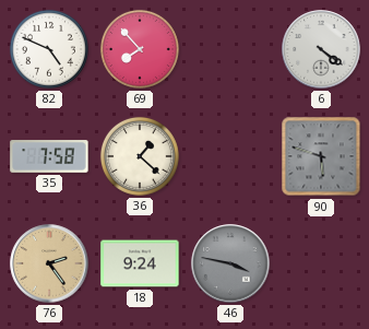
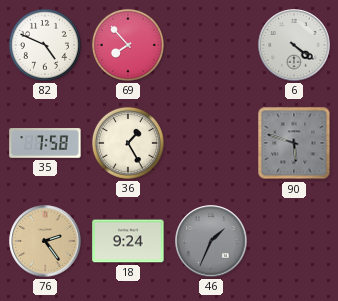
36: 1:22 -> 1:25 (128, 143)
46: 3:47 -> 1:34 (211, 241)
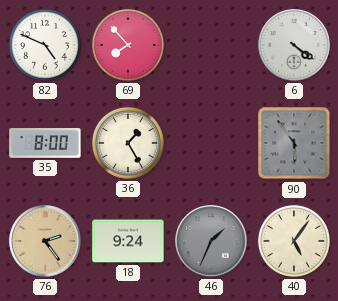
35: 7:58 -> 8:00 (45, 143)
90: 5:48 -> 5:54 (294, 143)
40: none -> 5:06 (294, 241)
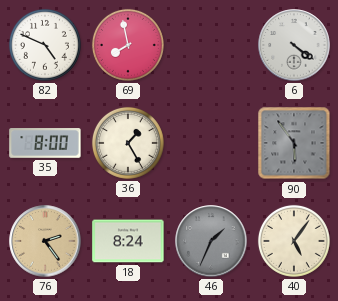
69: 7:53 -> 7:58 (128, 45)
18: 9:24 -> 8:24 (128, 241)
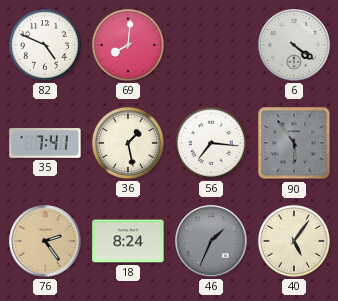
69: 7:58 -> 8:01 (128, 45)
35: 8:00 -> 7:41 (45, 143)
36: 1:25 -> 1:28 (128, 143)
56: none -> 7:16 (211, 143)
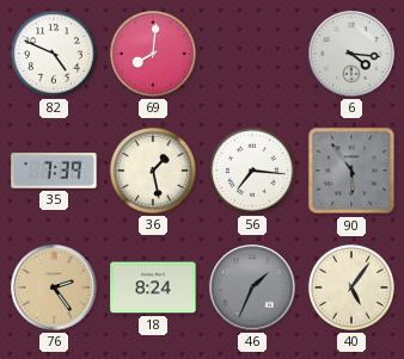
6: 4:21 -> 4:16 (351, 54)
35: 7:41 -> 7:39 (54, 171)
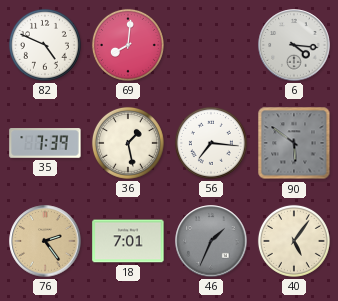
90: 5:54 -> 5:51 (294, 143)
18: 8:24 -> 7:01 (128, 241)
